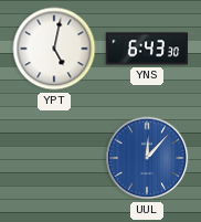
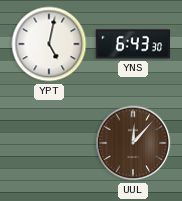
UUL dial: blue -> brown (133, 143)
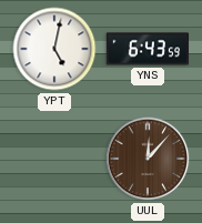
YNS: 6:43:30 -> 6:43:59 (148, 49)
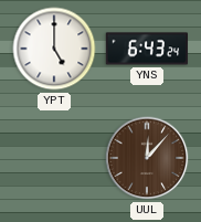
YPT: 5:02 -> 5:00 (54, 49)
YNS: 6:43:59 -> 6:43:24 (147, 49)
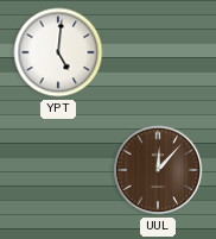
YPT: 5:00 -> 5:01 (58, 52)
YNS: 6:43 -> none (147, 49)
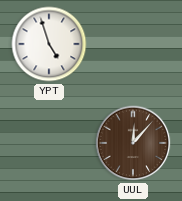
YPT: 5:01 -> 4:57 (49, 44)
